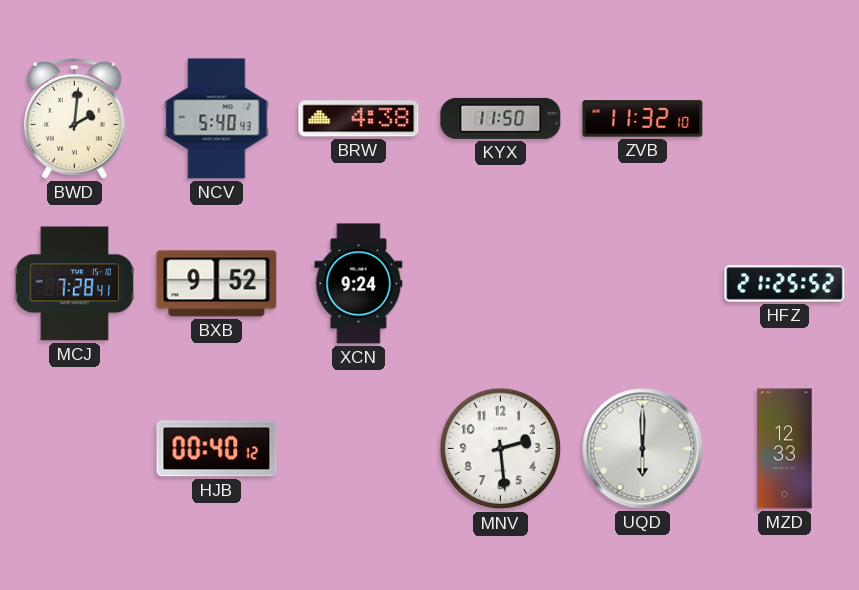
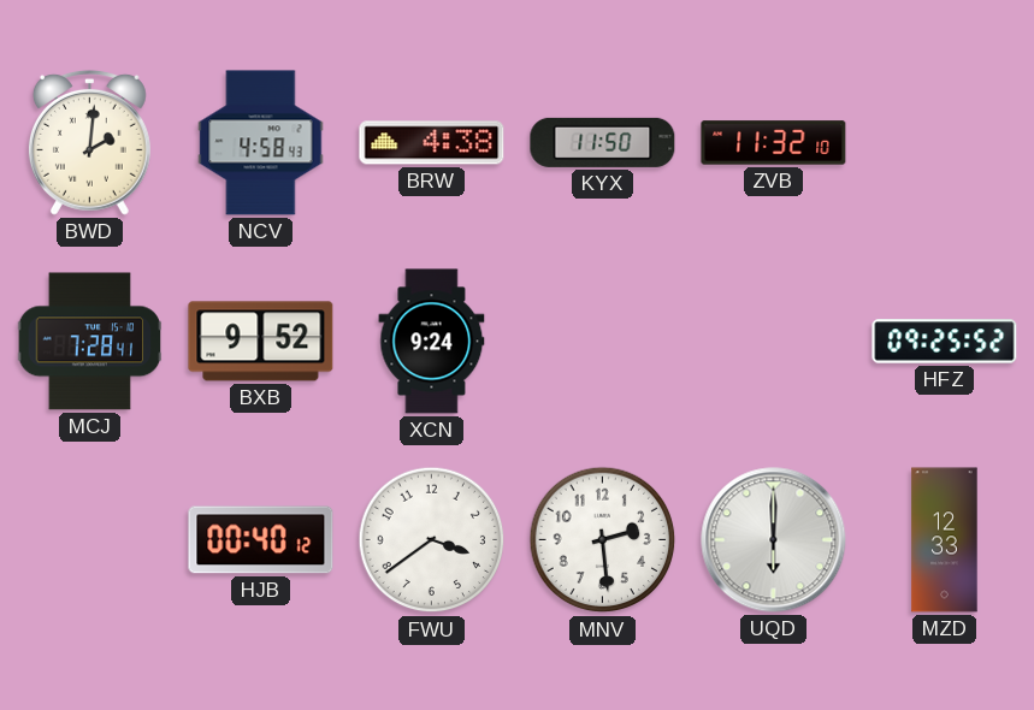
NCV: 5:40 -> 4:58 (261, 143)
HFZ: 21:25 -> 09:25 (945, 342)
FWU: none -> 3:39 (432, 540)
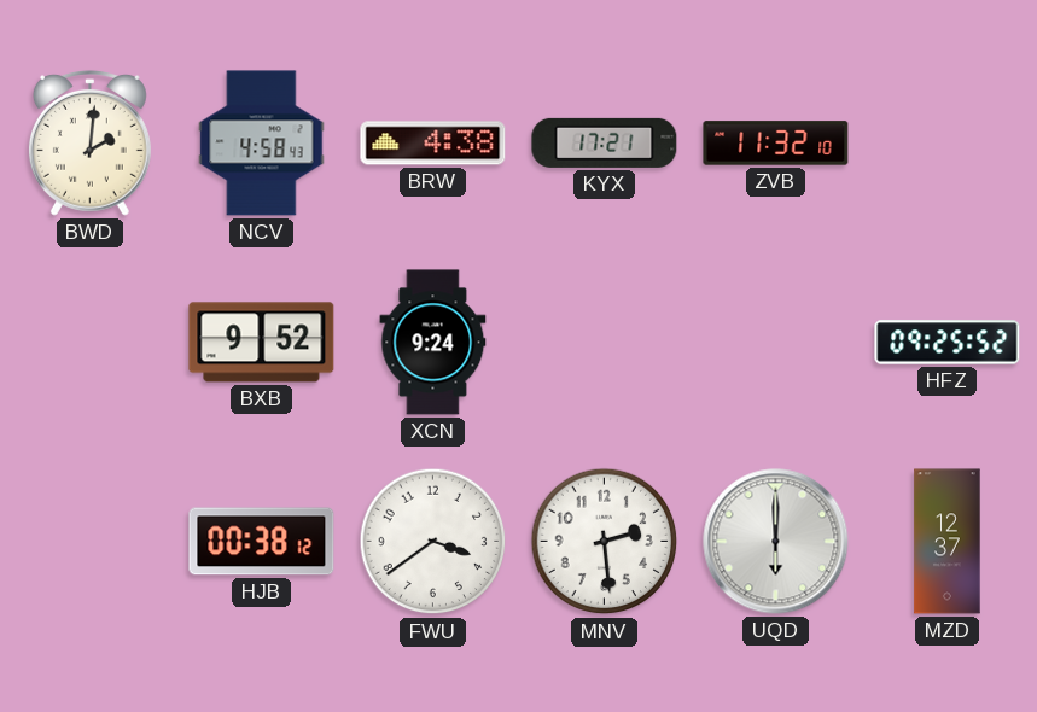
KYX: 11:50 -> 17:21 (605, 142)
MCJ: 7:28 -> none (90, 342)
HJB: 00:40 -> 00:38 (262, 542)
MZD: 12:33 -> 12:37 (948, 542)
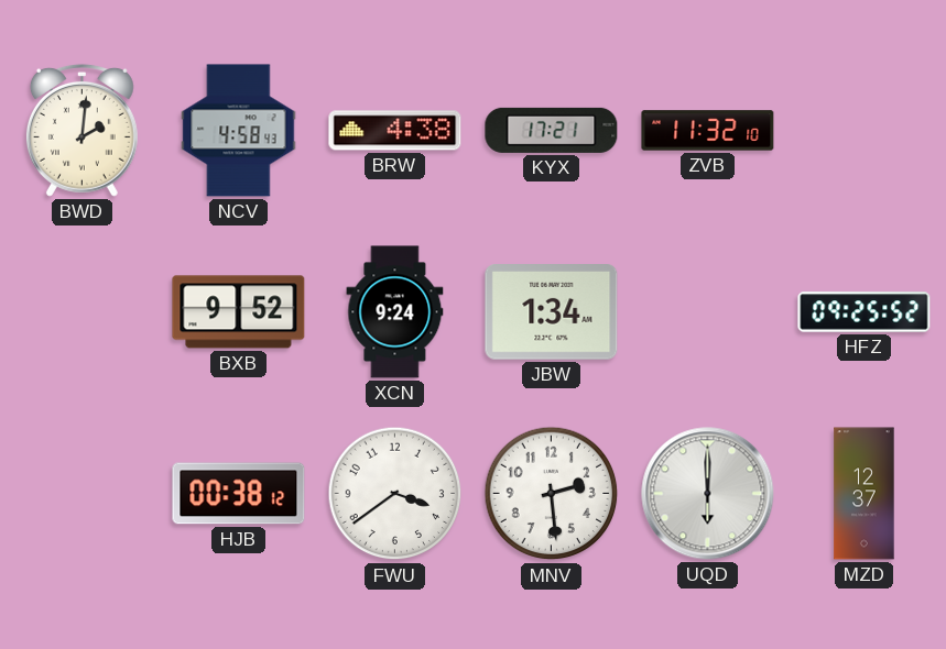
JBW: none -> 1:34 (552, 312)
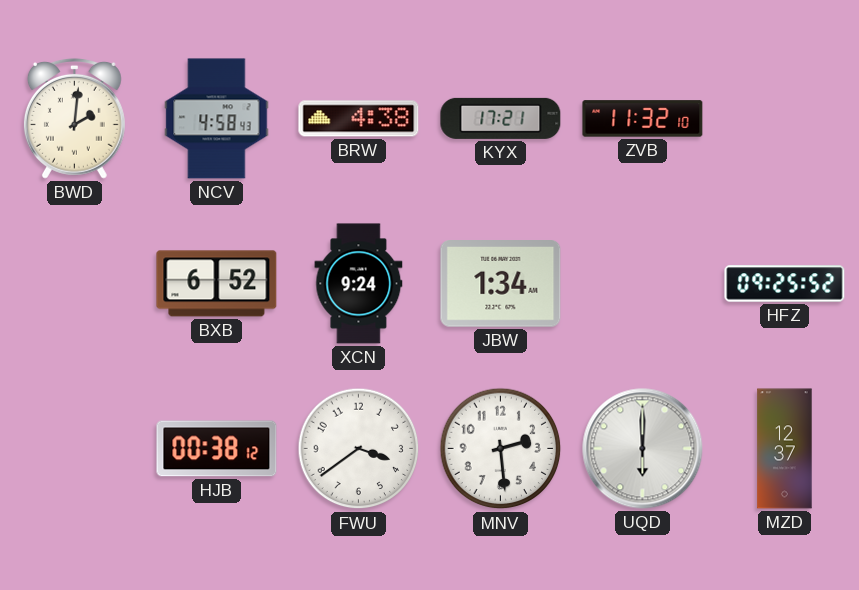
BXB: 9:52 -> 6:52 (217, 284)
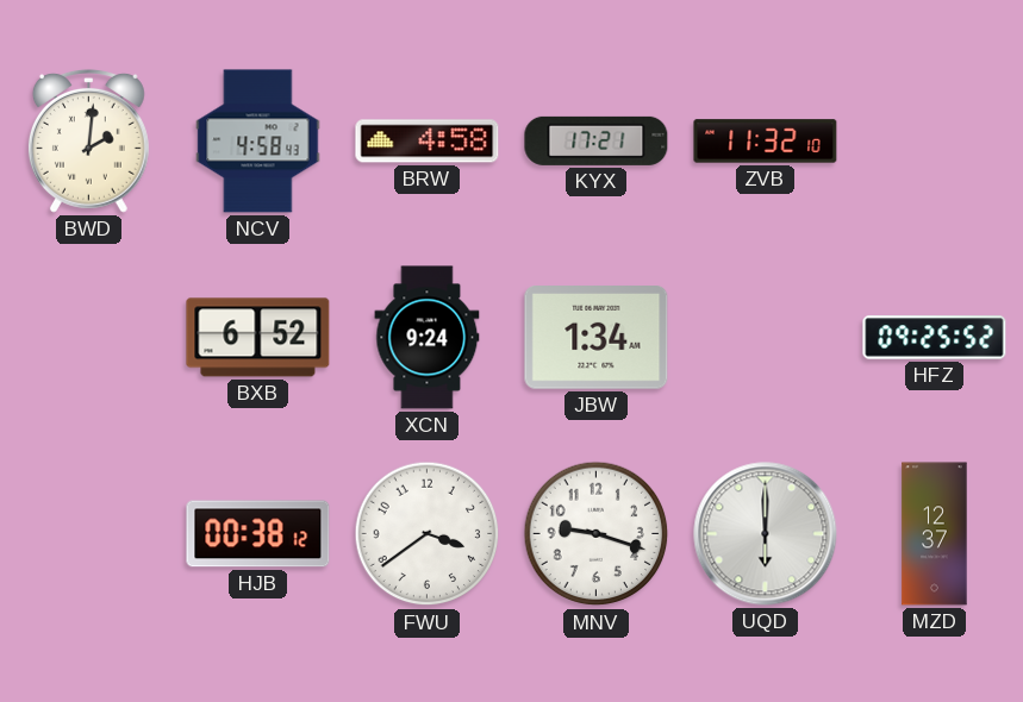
BRW: 4:38 -> 4:58 (428, 142)
MNV: 2:29 -> 9:18 (597, 534)
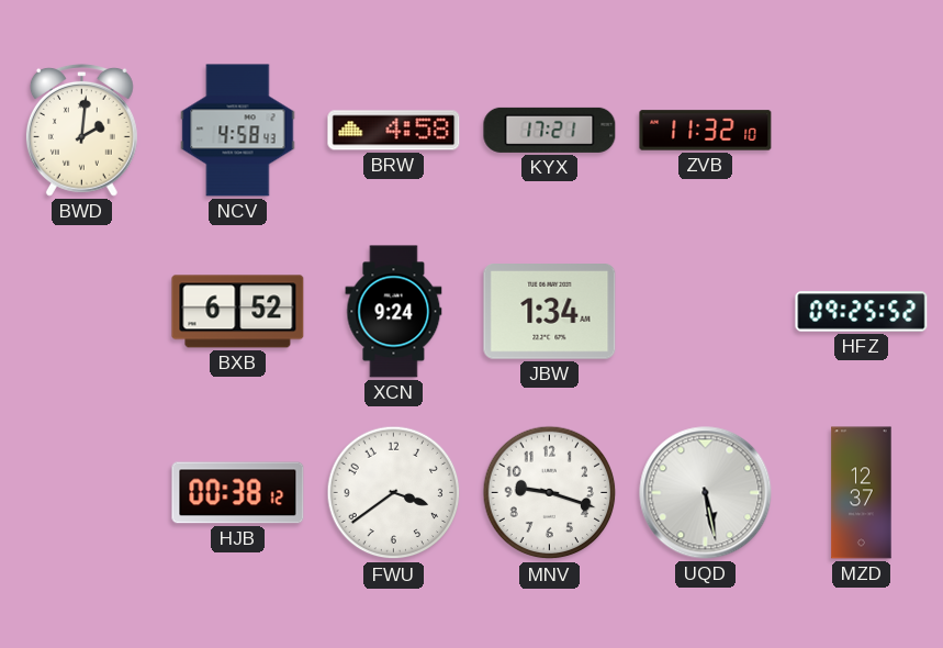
UQD: 6:00 -> 5:28 (706, 493)
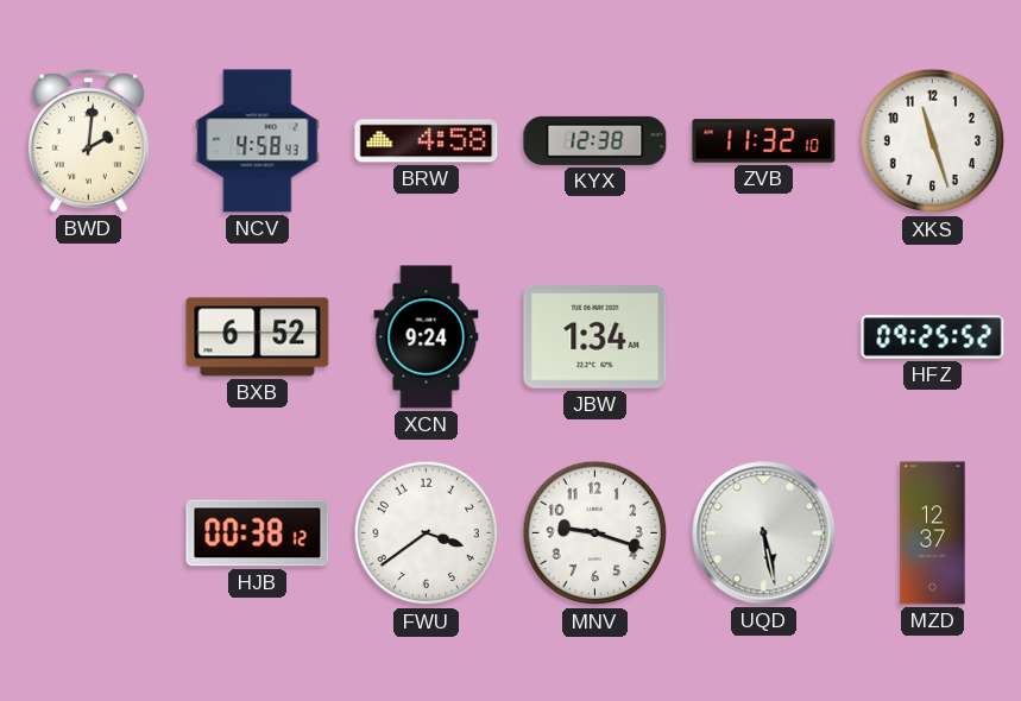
KYX: 17:21 -> 12:38 (595, 140)
XKS: none -> 11:27 (933, 141)
